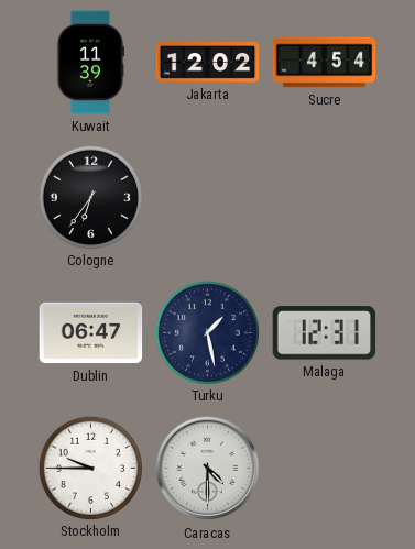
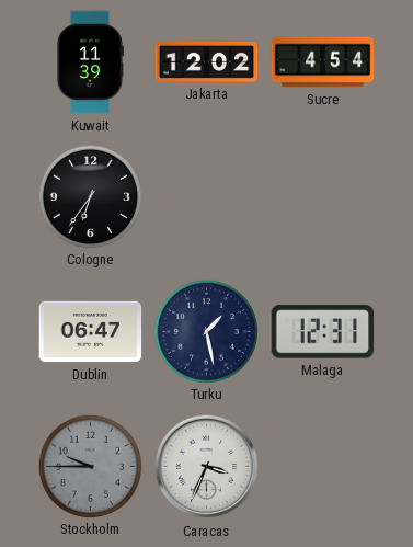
Stockholm dial: white -> grey (90, 466)
Caracas: 4:30 -> 3:34 (207, 467)
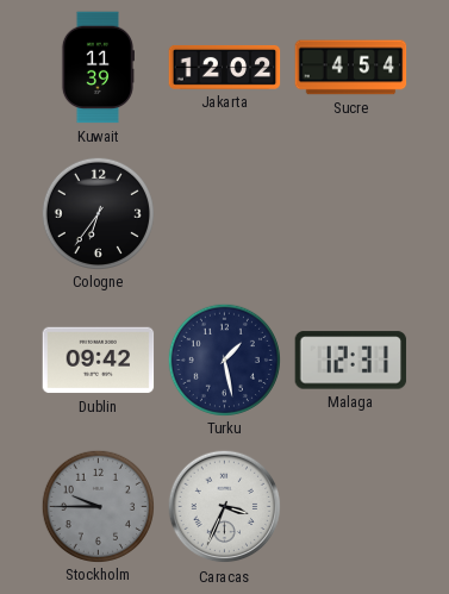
Dublin: 06:47 -> 09:42 (99, 361)
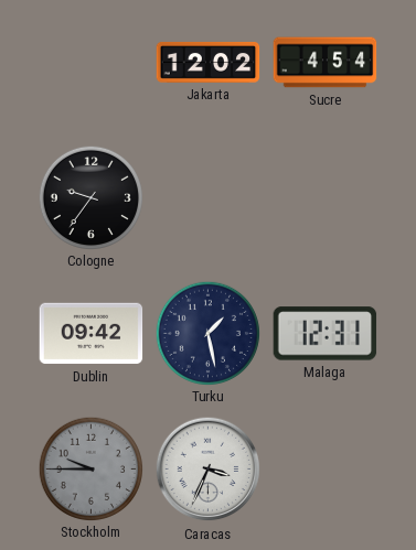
Kuwait: 11:39 -> none (96, 68)
Cologne: 6:36 -> 9:36 (90, 197)
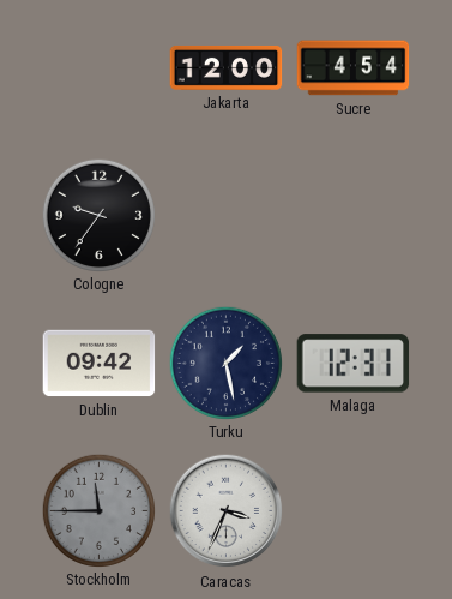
Jakarta: 12:02 -> 12:00 (227, 68)
Stockholm: 9:45 -> 11:45 (98, 510)
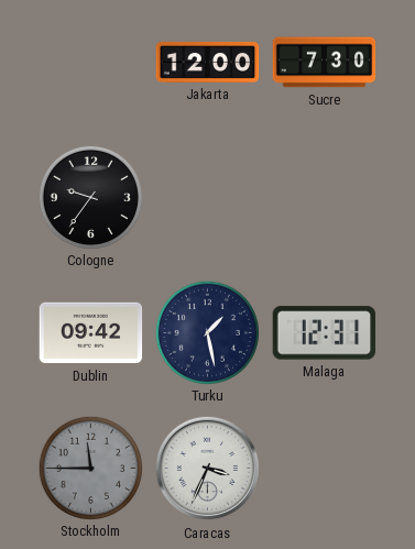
Sucre: 4:54 -> 7:30 (325, 63)
